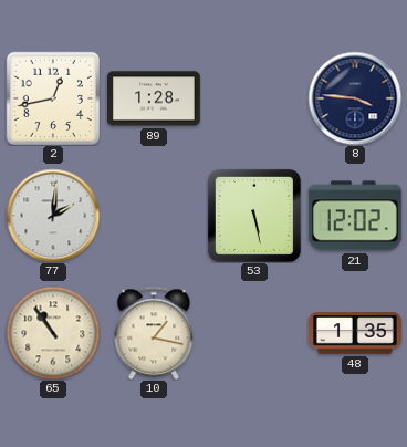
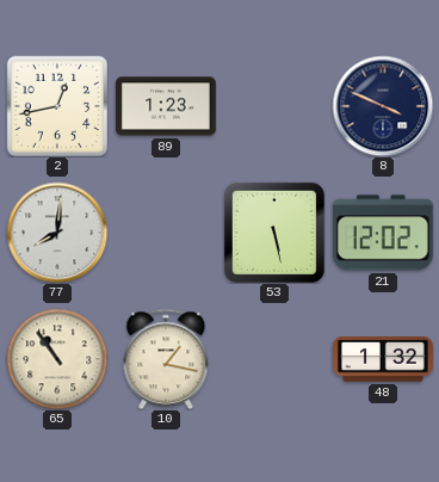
89: 1:28 -> 1:23 (166, 106)
8: 3:46 -> 3:49 (383, 106)
77: 2:01 -> 8:01 (57, 233)
48: 1:35 -> 1:32 (383, 360)
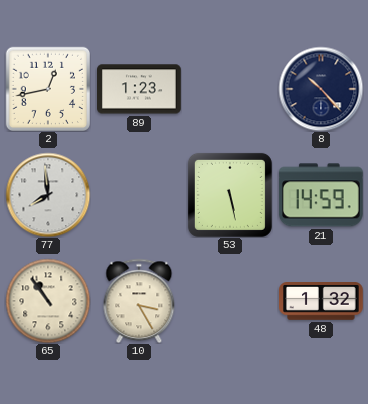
8: 3:49 -> 10:23 (321, 89)
77: 8:01 -> 7:59 (48, 195)
21: 12:02 -> 14:59 (321, 195)
10: 1:17 -> 3:25 (139, 301)
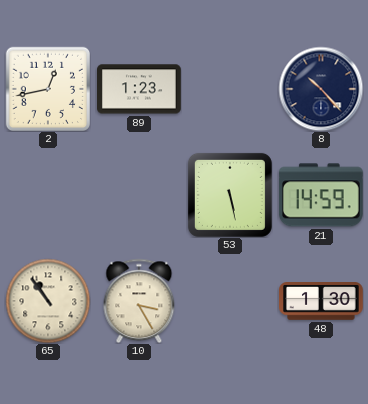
77: 7:59 -> none (48, 195)
48: 1:32 -> 1:30 (321, 302)
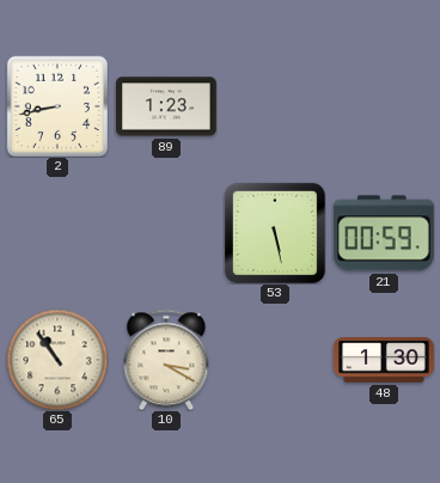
2: 12:43 -> 8:43 (56, 105)
8: 10:23 -> none (321, 89)
21: 14:59 -> 00:59 (384, 233)
10: 3:25 -> 3:20 (166, 360)
